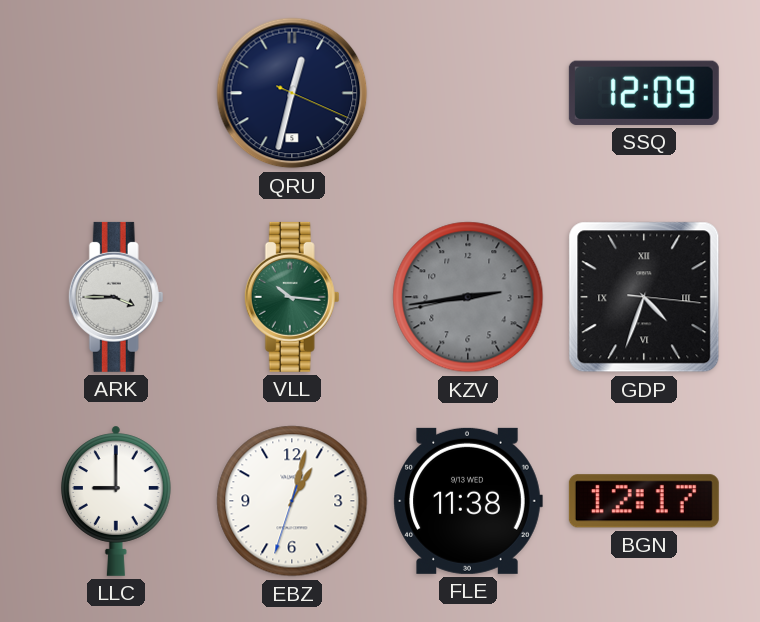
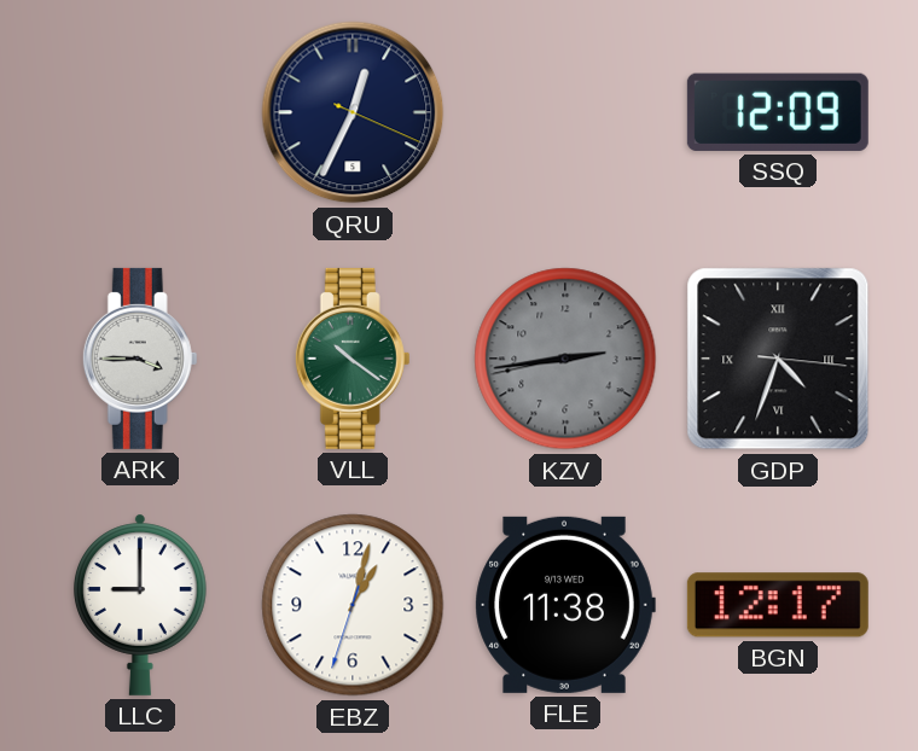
QRU: 12:32 -> 12:34 (353, 112)
VLL: 10:16 -> 10:21 (353, 359)
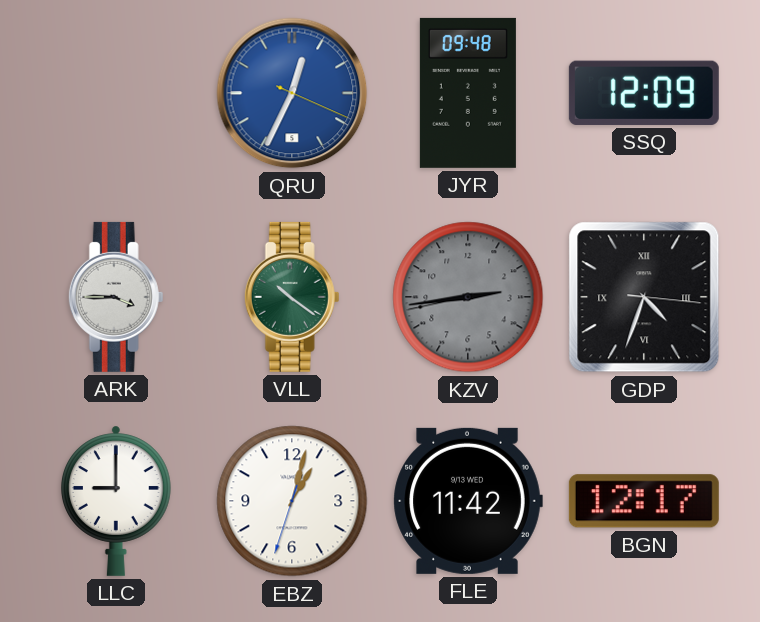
QRU dial: navy -> blue (292, 93)
JYR: none -> 09:48 (468, 93)
FLE: 11:38 -> 11:42 (468, 501)
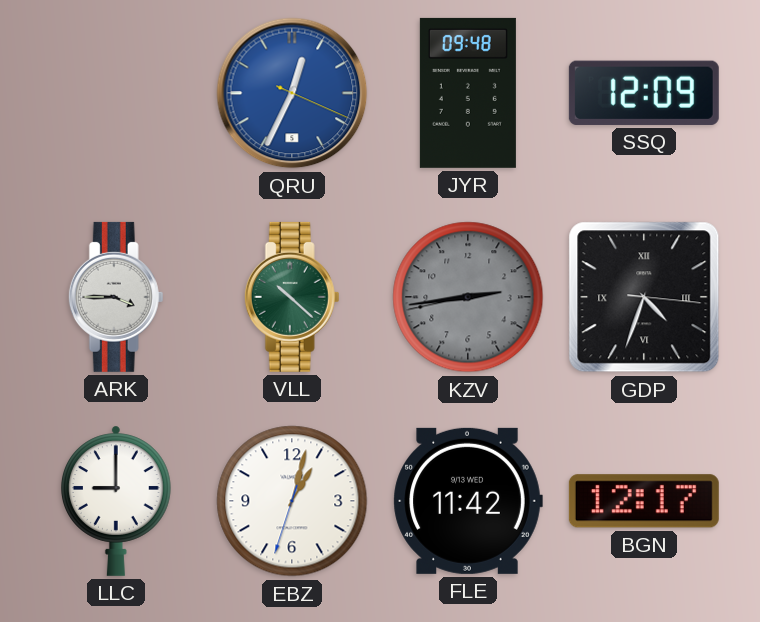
VLL: 10:21 -> 10:22 (292, 297)
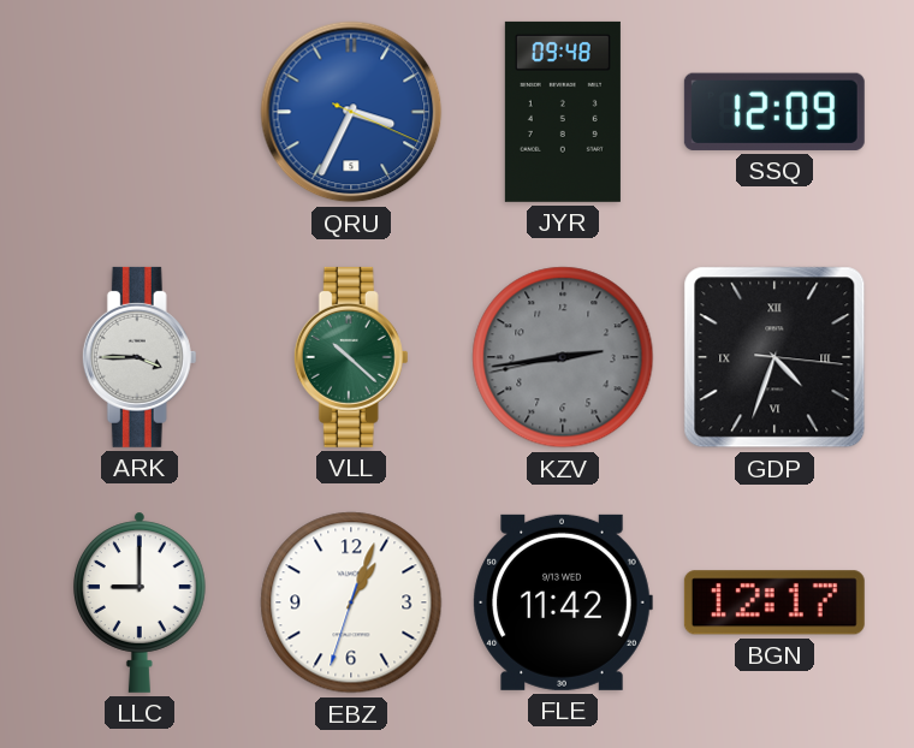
QRU: 12:34 -> 3:34 (351, 112)
EBZ: 1:02 -> 1:03 (351, 602)
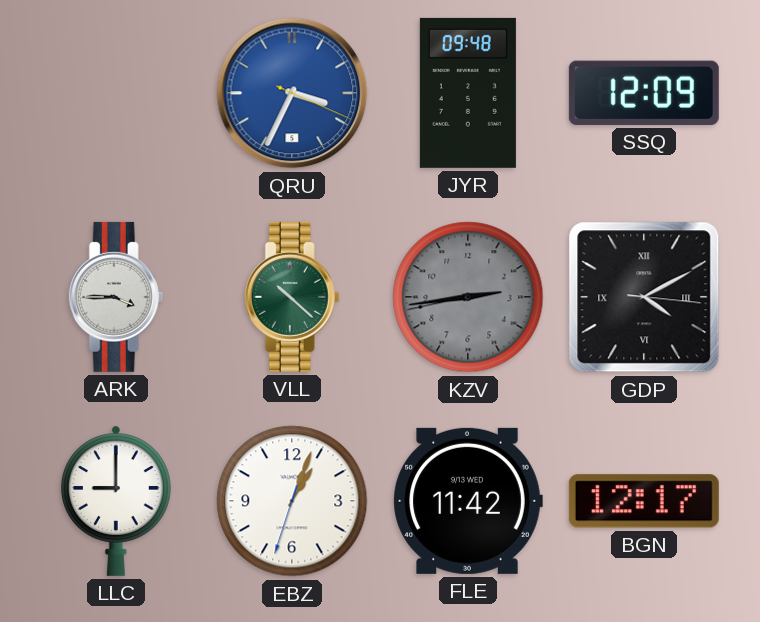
GDP: 4:33 -> 4:10 (644, 297)
